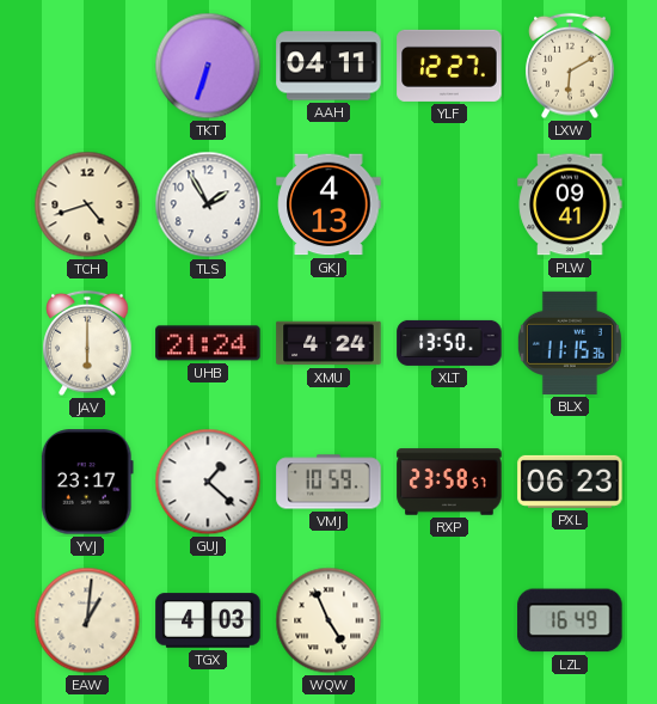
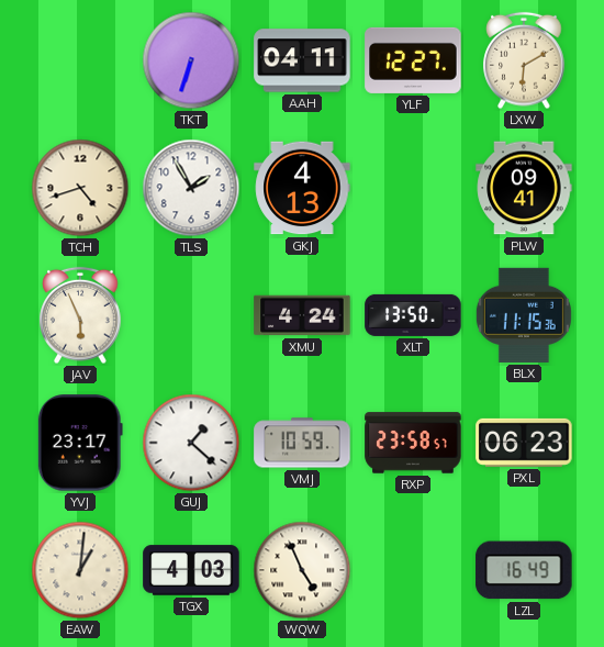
JAV: 6:00 -> 5:56 (80, 315)
UHB: 21:24 -> none (208, 343)
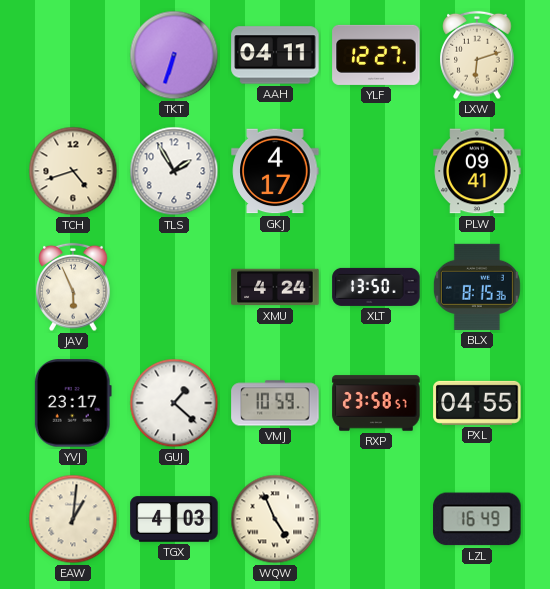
LXW: 6:10 -> 6:12 (477, 55)
GKJ: 4:13 -> 4:17 (275, 171)
BLX: 11:15 -> 8:15 (477, 287)
PXL: 06:23 -> 04:55 (477, 403)
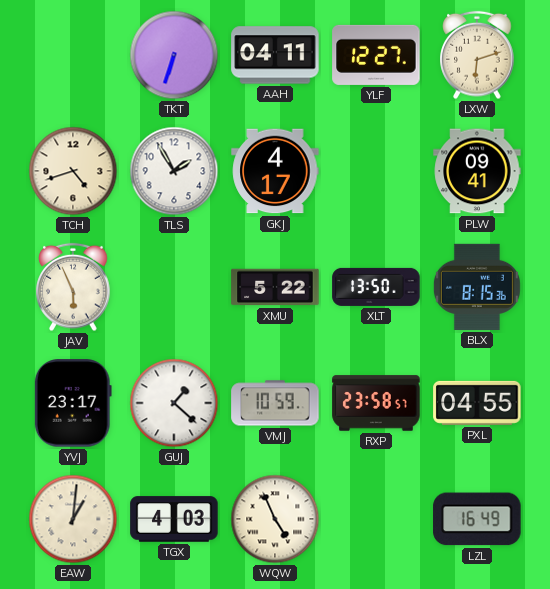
XMU: 4:24 -> 5:22 (275, 287)
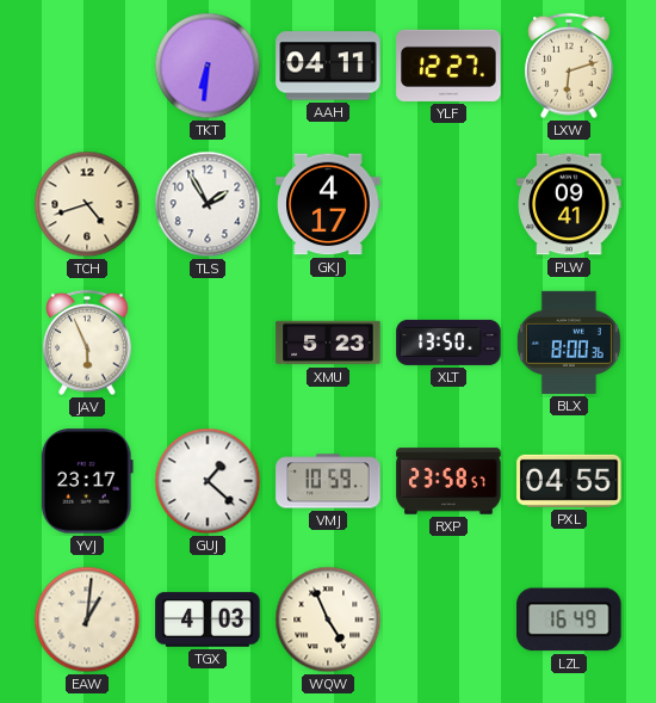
TKT: 6:33 -> 6:31 (208, 66)
XMU: 5:22 -> 5:23 (328, 343)
BLX: 8:15 -> 8:00 (569, 343)
